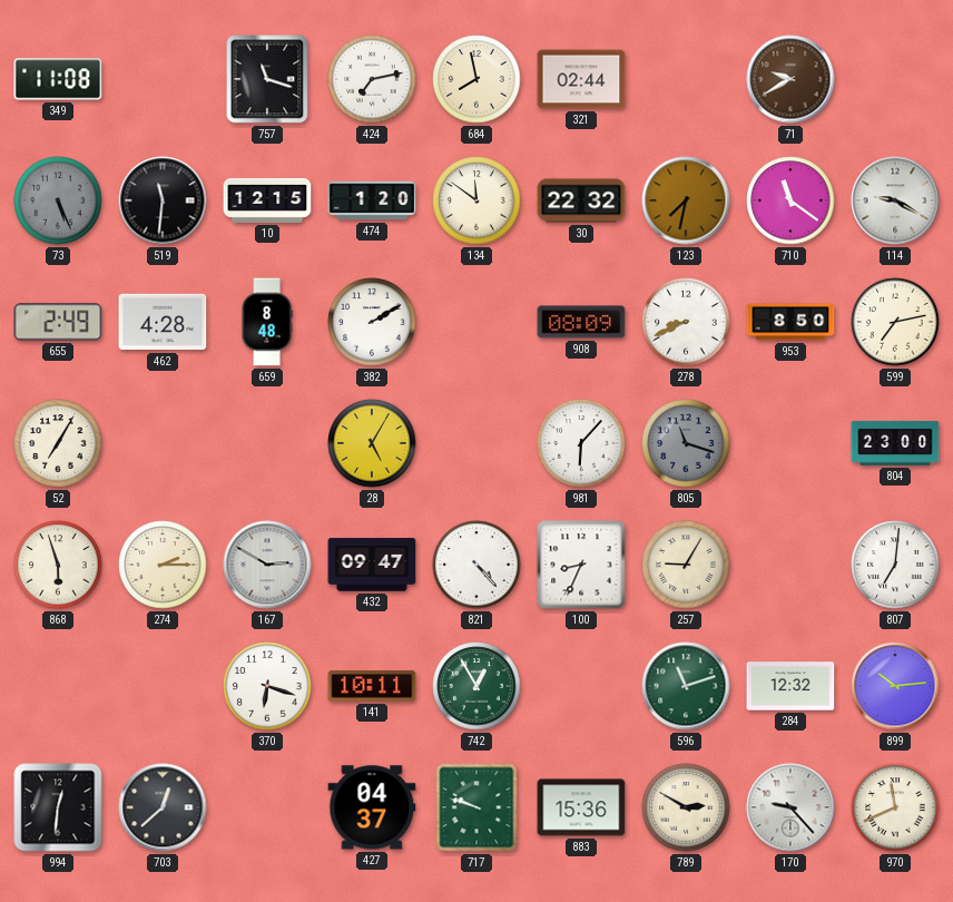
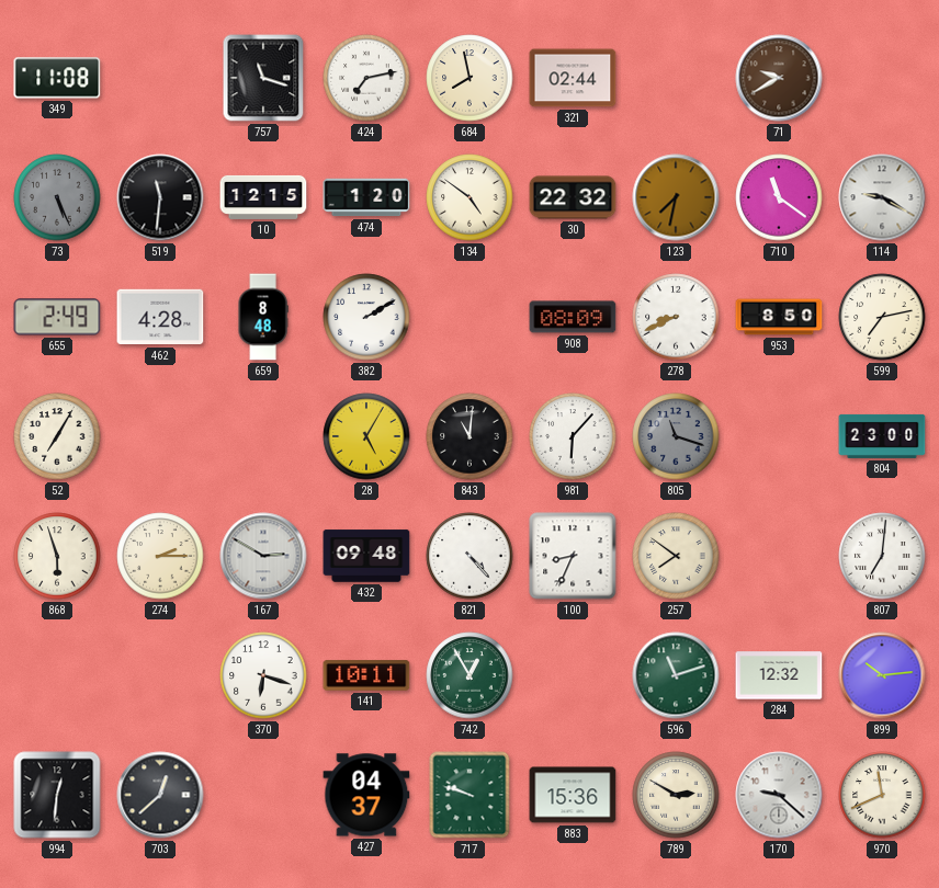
134: 11:51 -> 4:51 (470, 197)
843: none -> 11:01 (470, 436)
432: 09:47 -> 09:48 (366, 556)
257: 9:05 -> 7:51 (676, 556)
170: 9:23 -> 9:22 (779, 795)
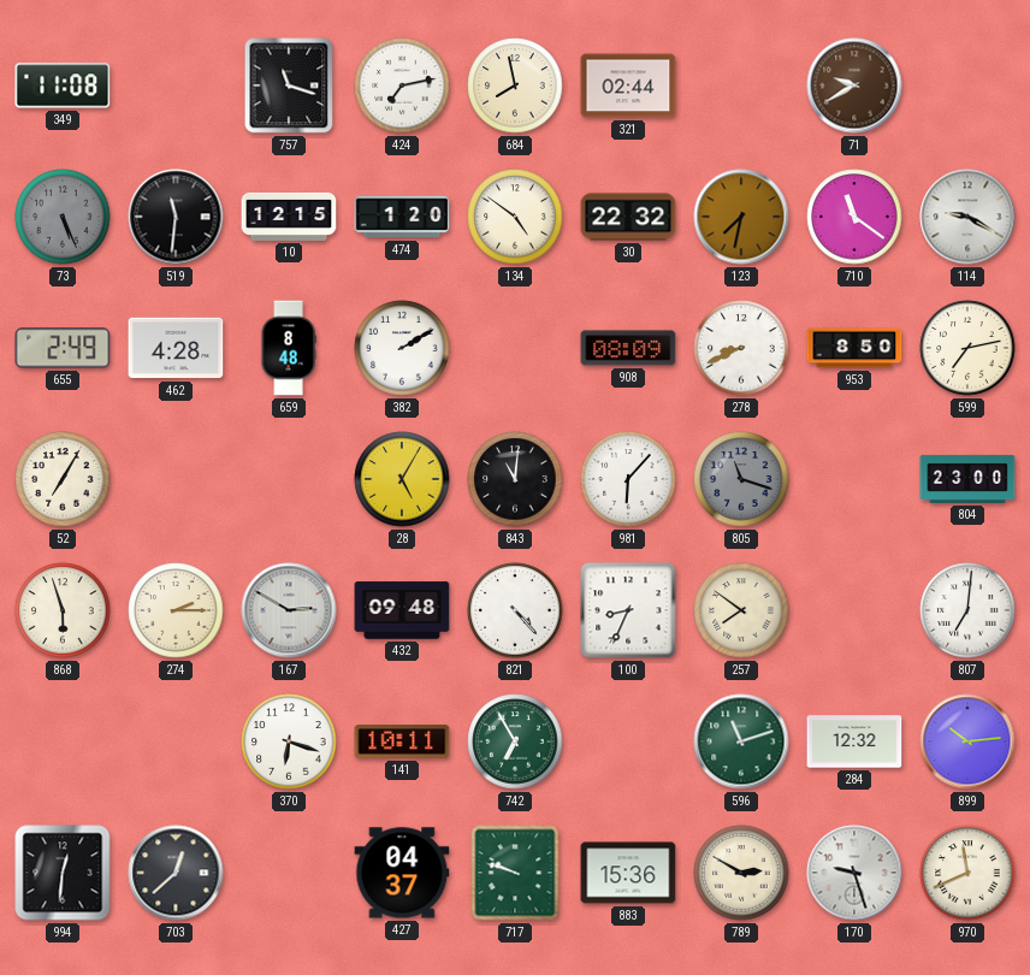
742: 12:55 -> 6:55 (515, 741)
170: 9:22 -> 9:27 (854, 873)
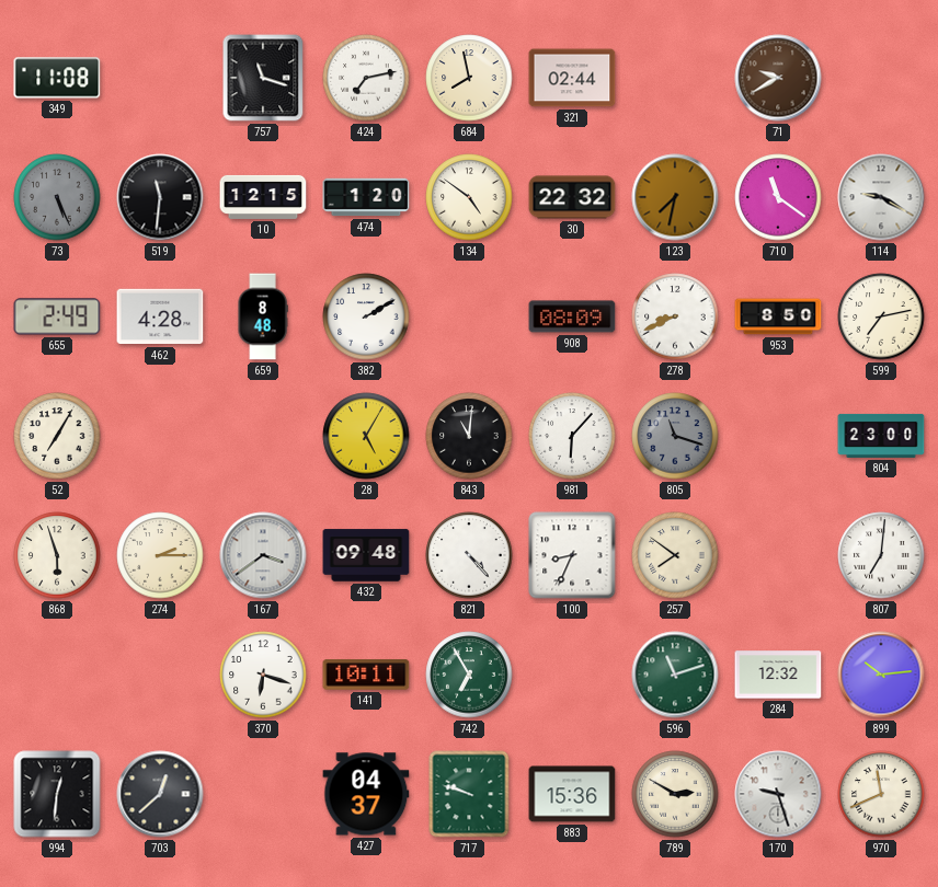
167: 2:50 -> 3:39 (263, 555)
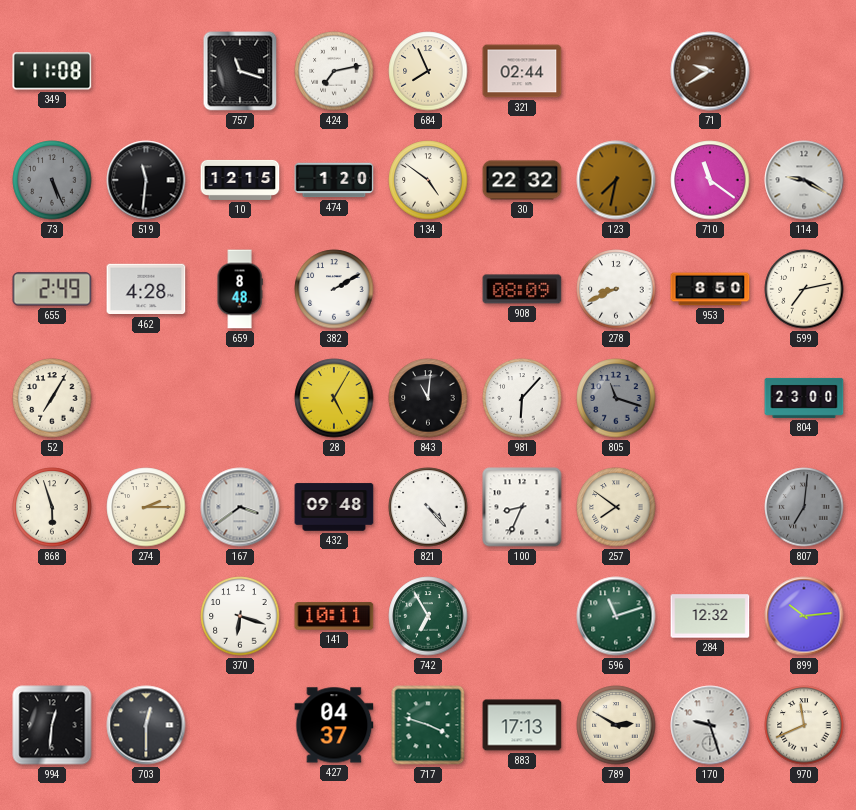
684: 7:58 -> 7:56 (428, 71)
807 dial: white -> grey (804, 507)
703: 12:38 -> 12:30 (146, 725)
717: 9:48 -> 3:48 (428, 725)
883: 15:36 -> 17:13 (522, 725)
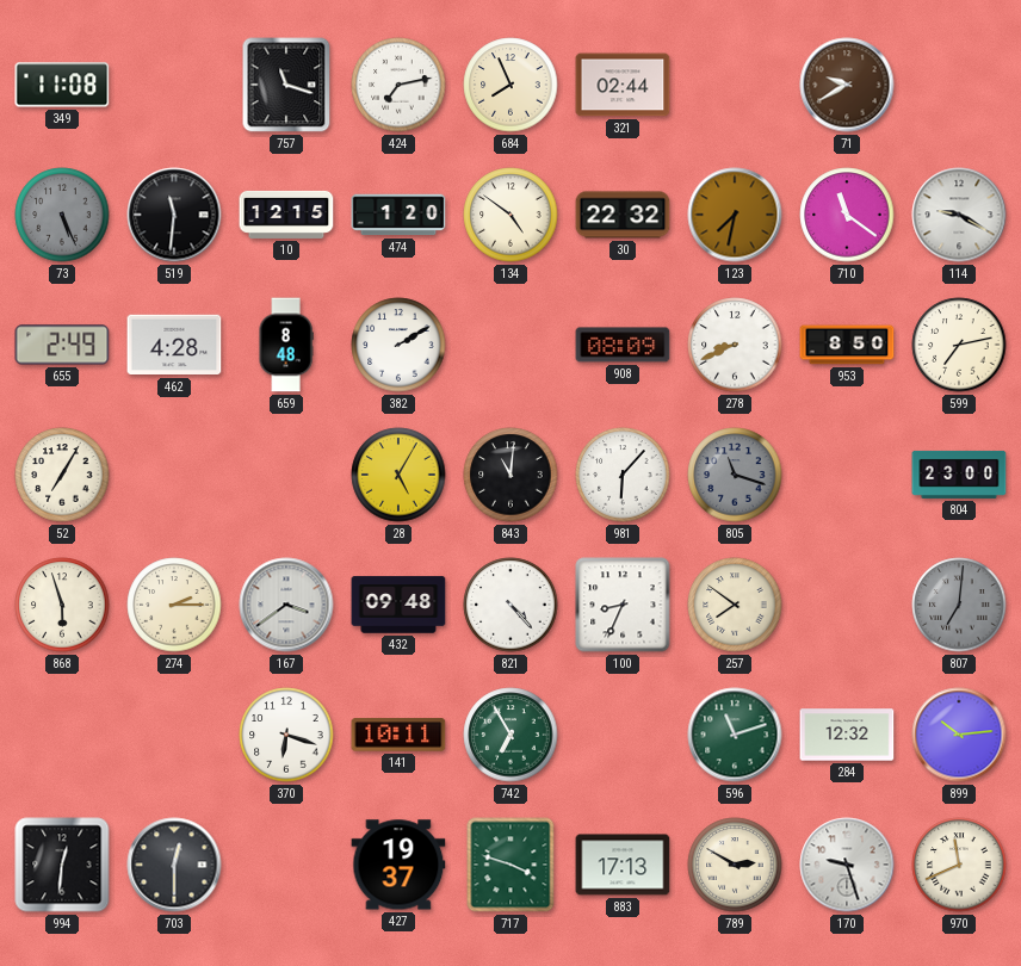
427: 04:37 -> 19:37 (398, 865)
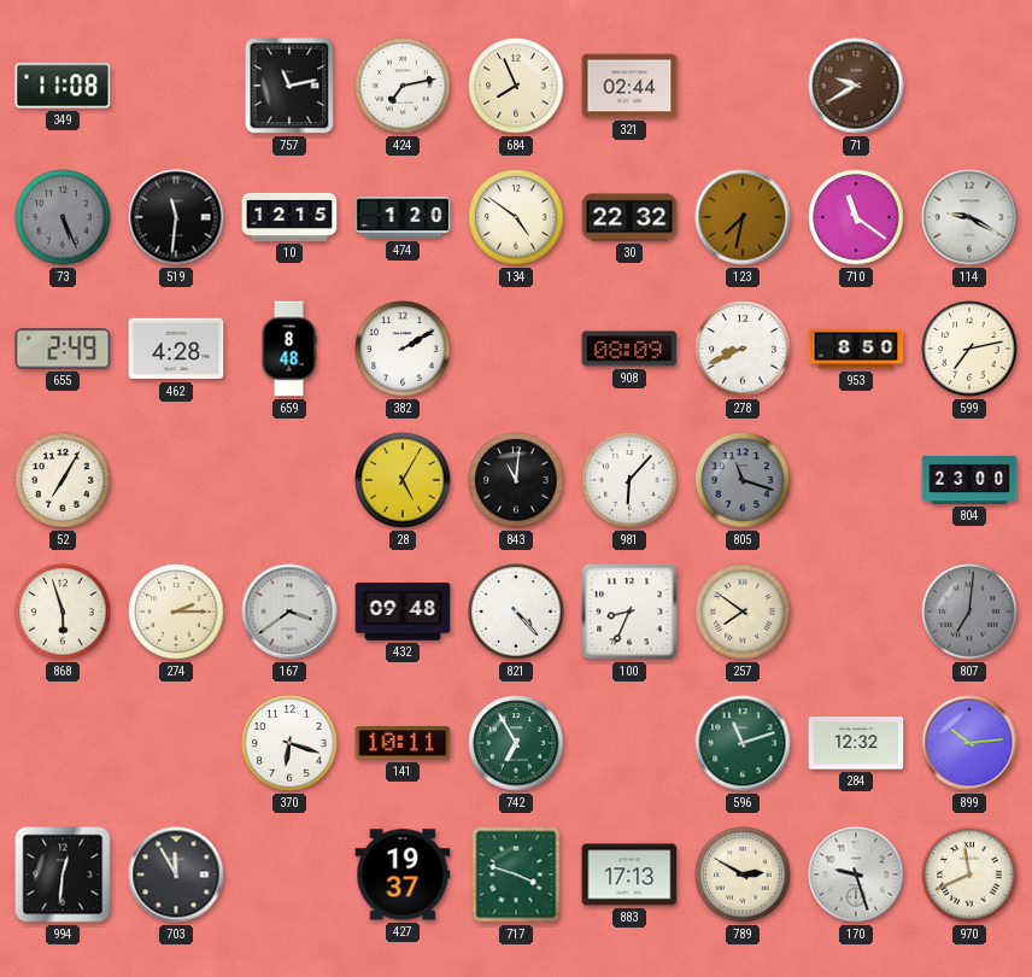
757: 11:18 -> 11:13 (289, 86)
703: 12:30 -> 11:55 (176, 874)
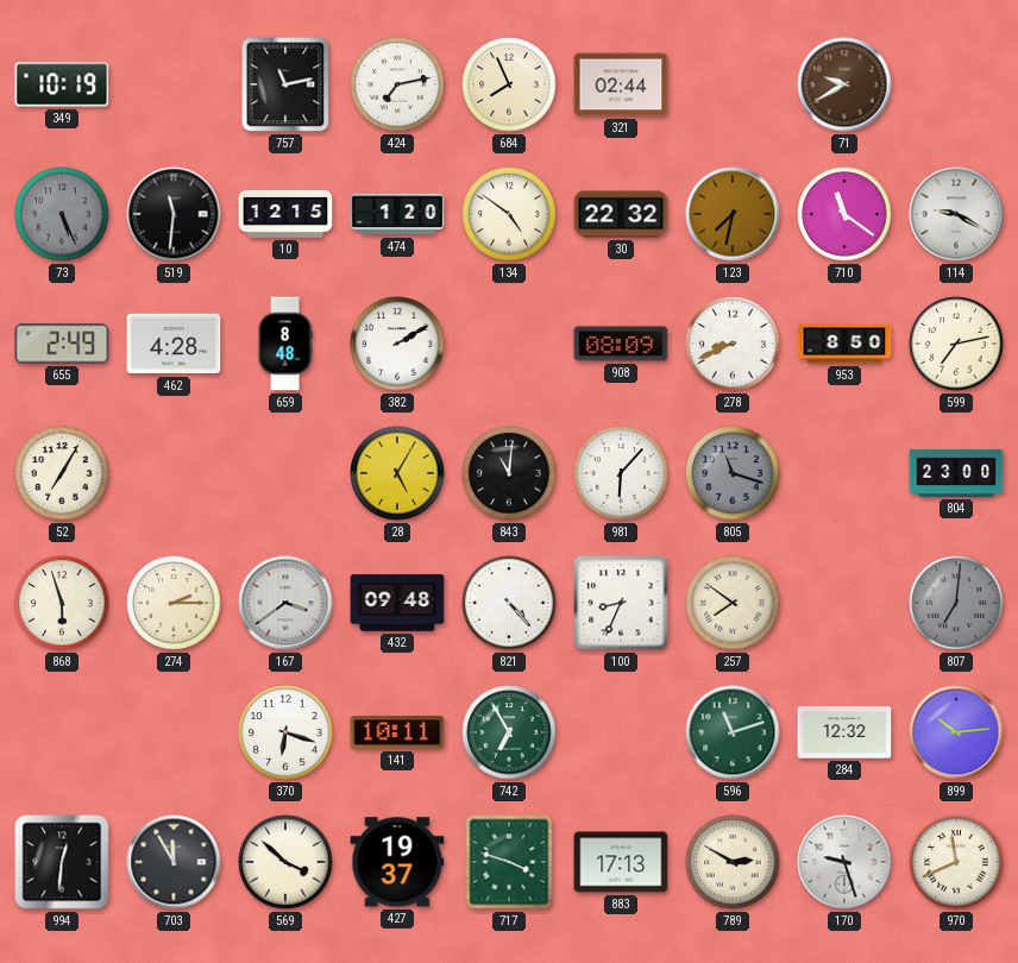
349: 11:08 -> 10:19 (62, 84)
569: none -> 3:52 (285, 862)
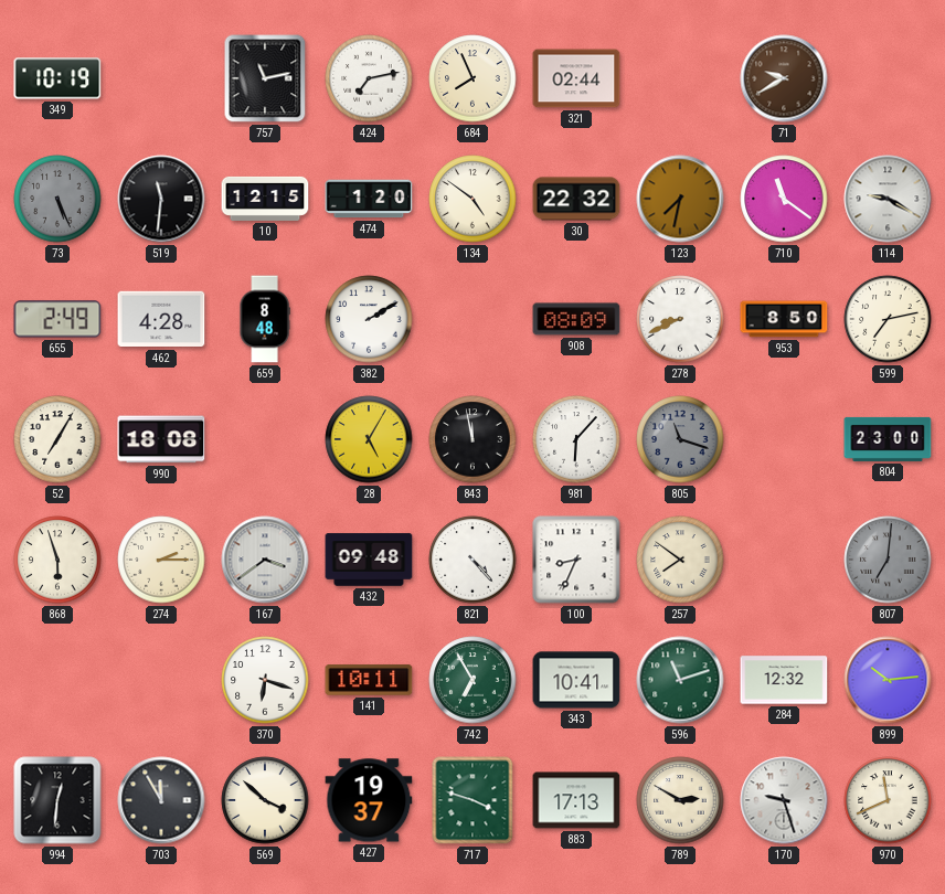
990: none -> 18:08 (161, 439)
843: 11:01 -> 11:58 (473, 439)
343: none -> 10:41 (576, 680)
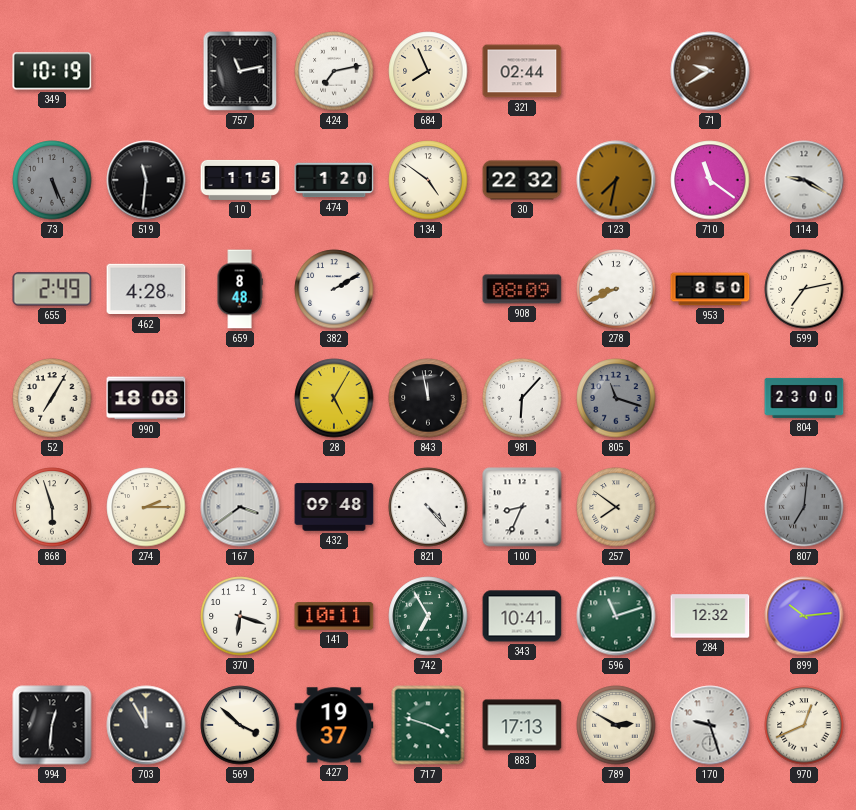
10: 12:15 -> 1:15 (240, 180)
970: 11:41 -> 12:41 (804, 725)
